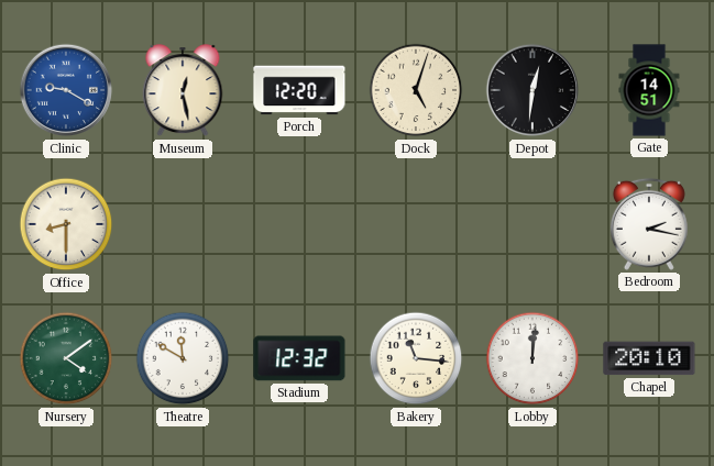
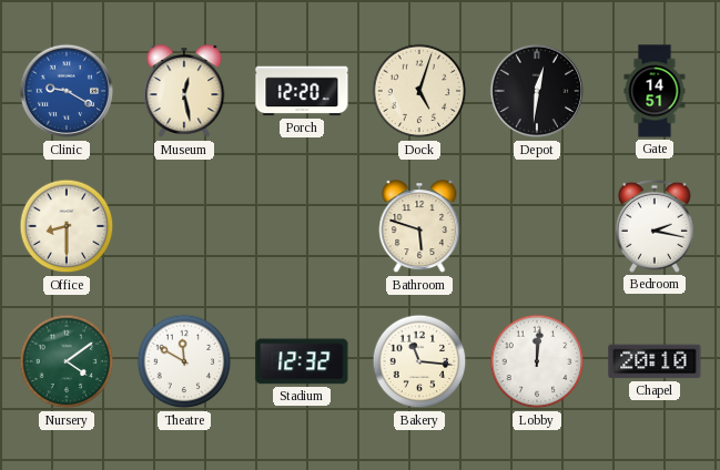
Bathroom: none -> 5:48 (419, 227)
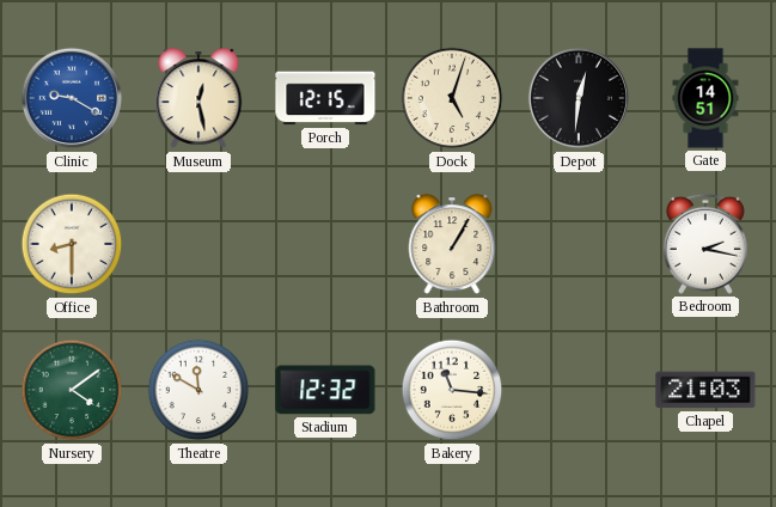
Porch: 12:20 -> 12:15 (325, 98)
Bathroom: 5:48 -> 1:05 (452, 245)
Lobby: 12:01 -> none (537, 361)
Chapel: 20:10 -> 21:03 (705, 390)
